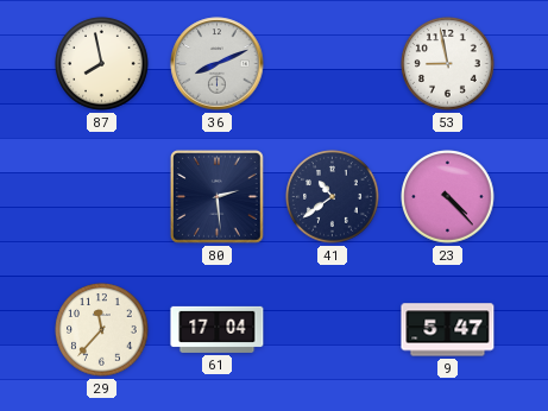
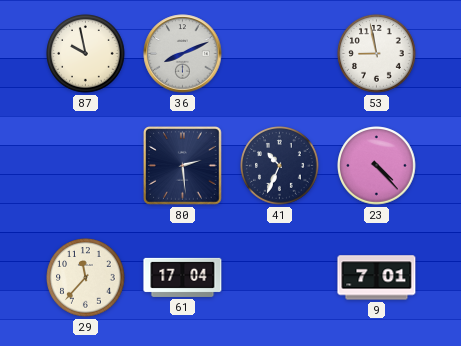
87: 7:58 -> 9:58 (86, 54)
41: 10:39 -> 10:34 (280, 166)
9: 5:47 -> 7:01 (377, 278)
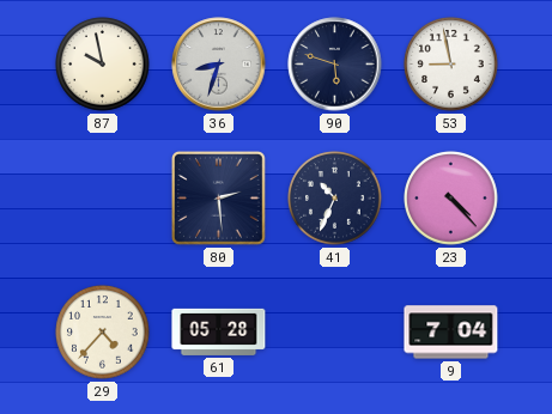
36: 8:11 -> 8:33 (219, 65)
90: none -> 5:48 (335, 65)
29: 11:37 -> 4:37 (103, 333)
61: 17:04 -> 05:28 (219, 331)
9: 7:01 -> 7:04 (451, 333)
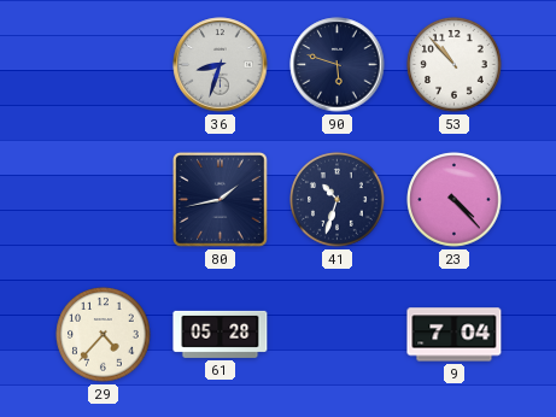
87: 9:58 -> none (103, 65)
53: 8:58 -> 10:53 (455, 65)
80: 2:29 -> 1:43 (221, 200)
41: 10:34 -> 10:33 (338, 200)
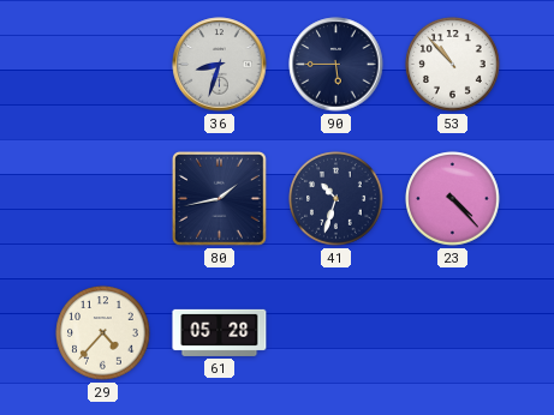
90: 5:48 -> 5:45 (336, 65)
9: 7:04 -> none (455, 335)
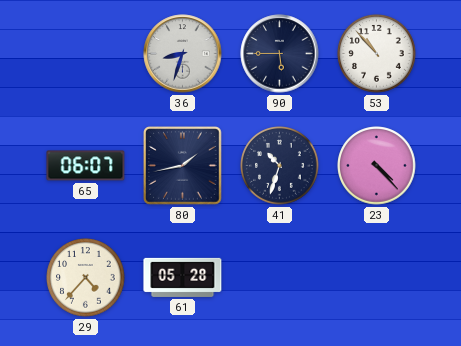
65: none -> 06:07 (86, 166)
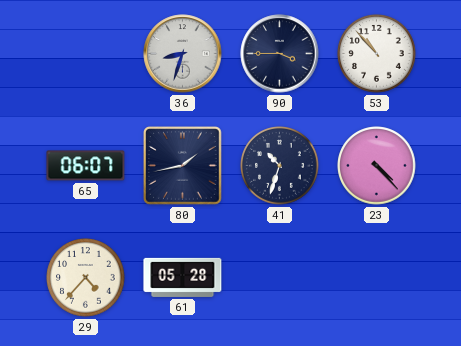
90: 5:45 -> 3:45 (280, 54)
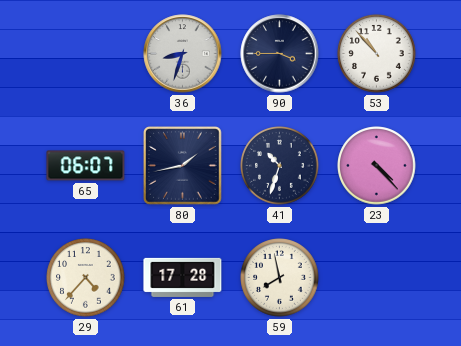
61: 05:28 -> 17:28 (183, 277)
59: none -> 7:58 (280, 278)
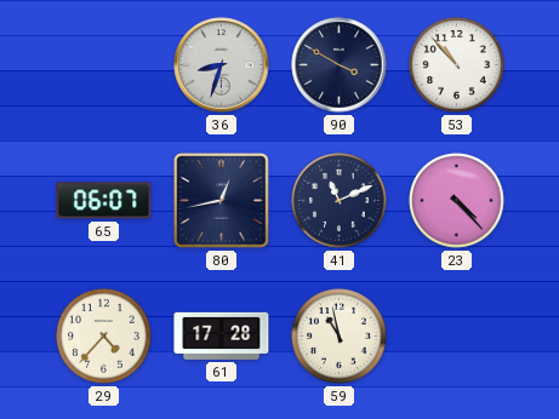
90: 3:45 -> 3:50 (340, 65)
80: 1:43 -> 12:43 (222, 201)
41: 10:33 -> 11:11 (340, 201)
59: 7:58 -> 10:58 (340, 337)
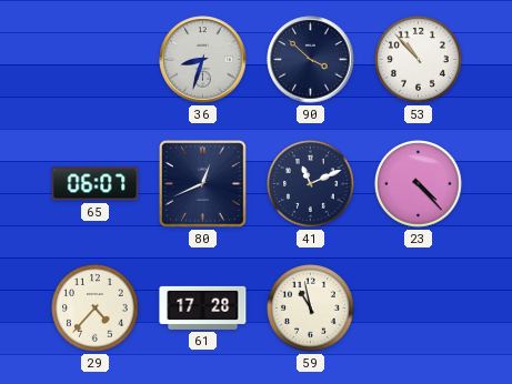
90: 3:50 -> 3:52 (311, 60)
80: 12:43 -> 12:41 (203, 184)
